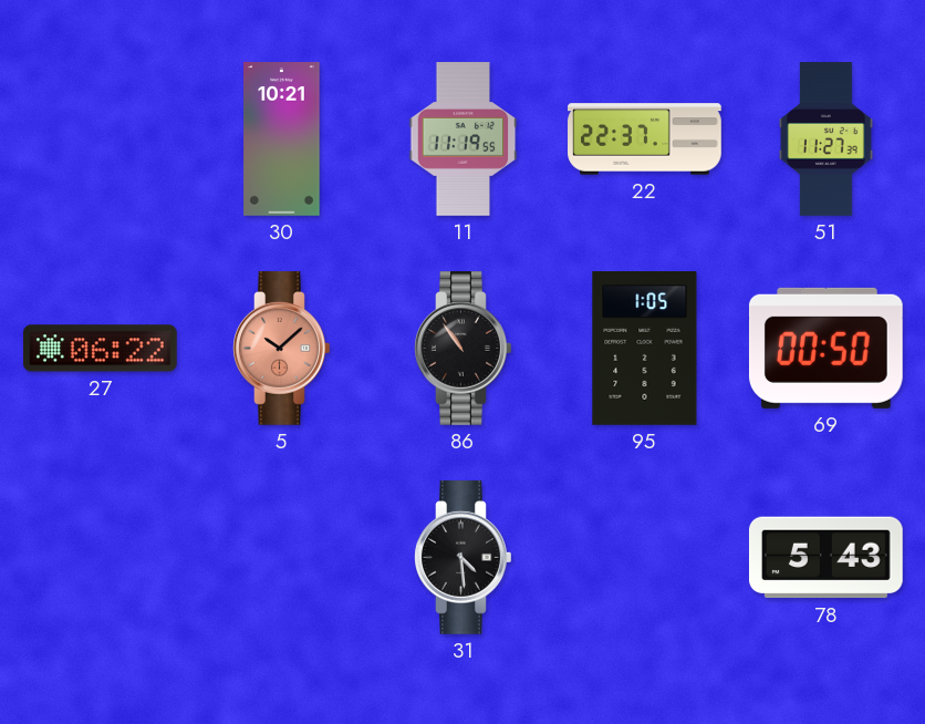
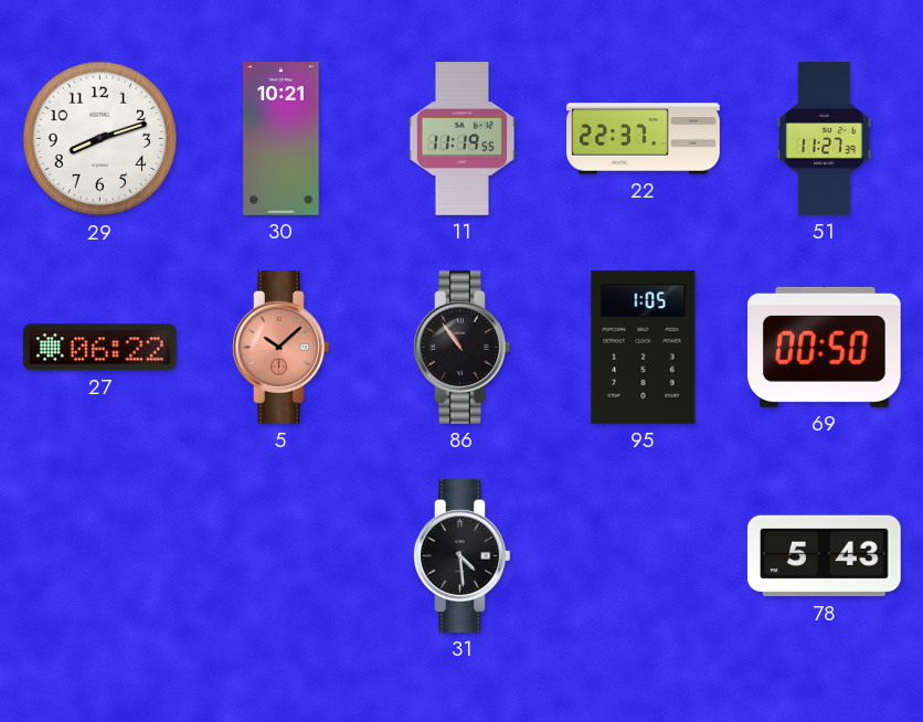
29: none -> 8:12 (100, 139)
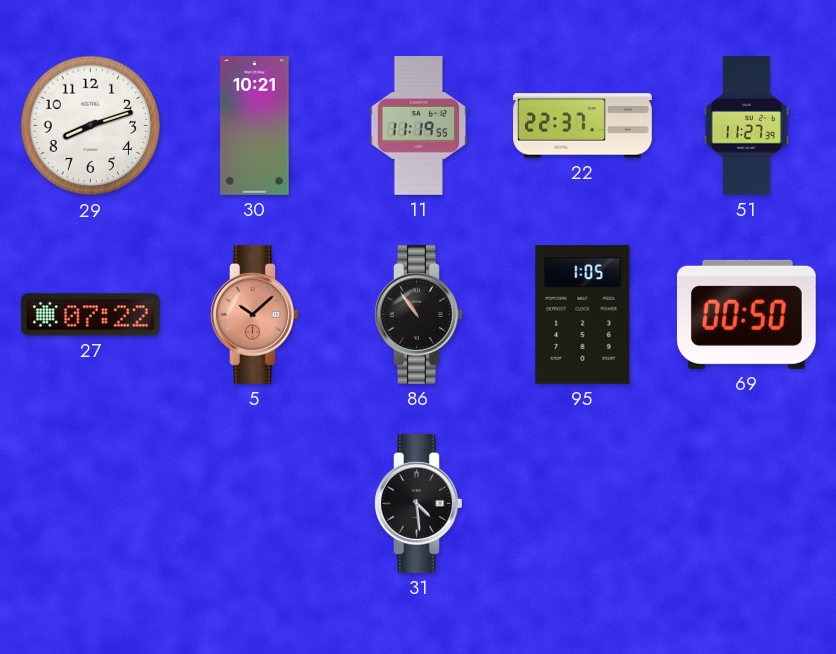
27: 06:22 -> 07:22 (90, 315)
78: 5:43 -> none (824, 556)
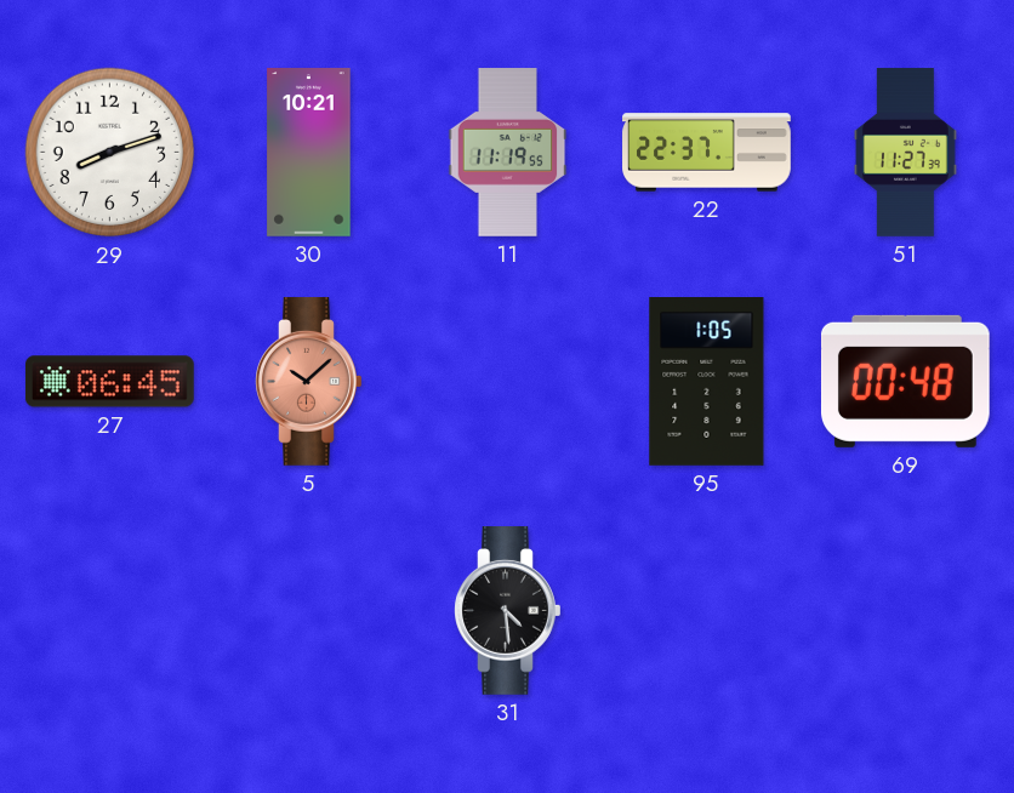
27: 07:22 -> 06:45 (109, 382)
86: 10:54 -> none (419, 315)
69: 00:50 -> 00:48 (905, 381)
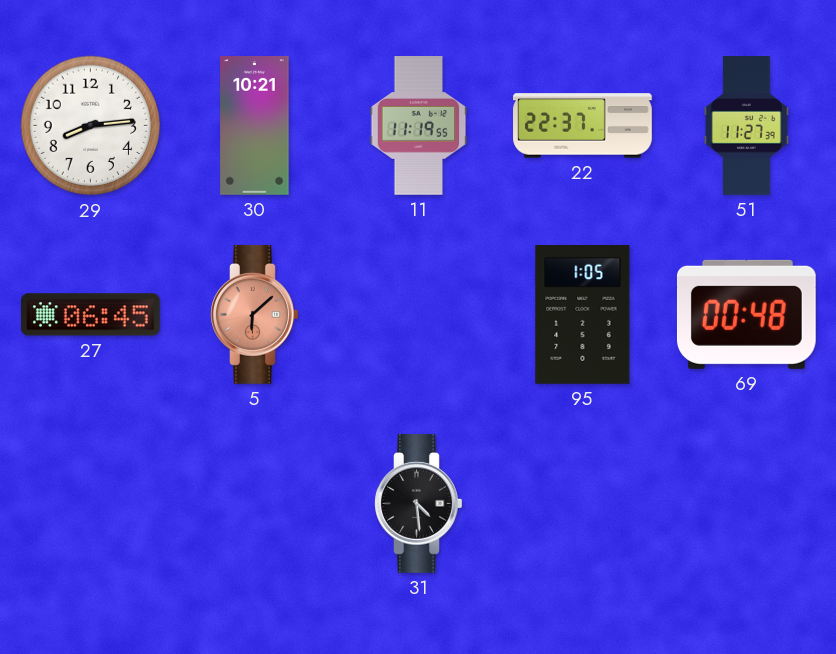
29: 8:12 -> 8:14 (91, 126)
5: 10:08 -> 6:08 (255, 315)
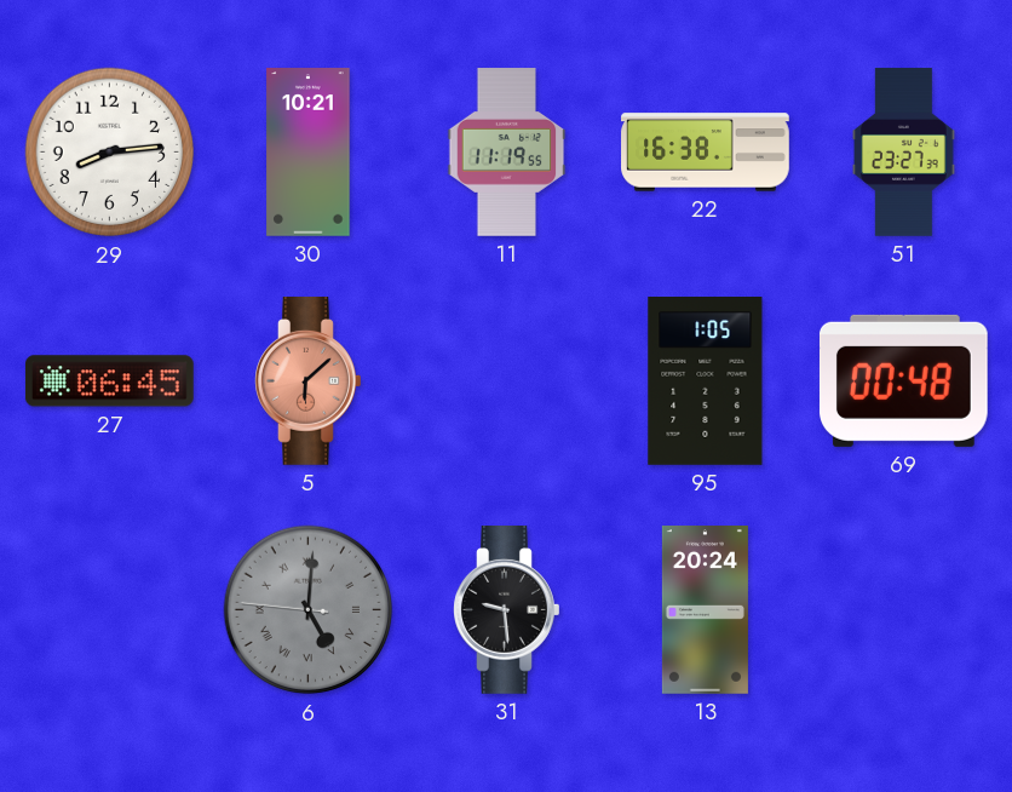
22: 22:37 -> 16:38 (706, 153)
51: 11:27 -> 23:27 (904, 153)
6: none -> 5:00 (309, 610)
31: 4:29 -> 9:29 (507, 610)
13: none -> 20:24 (705, 610)
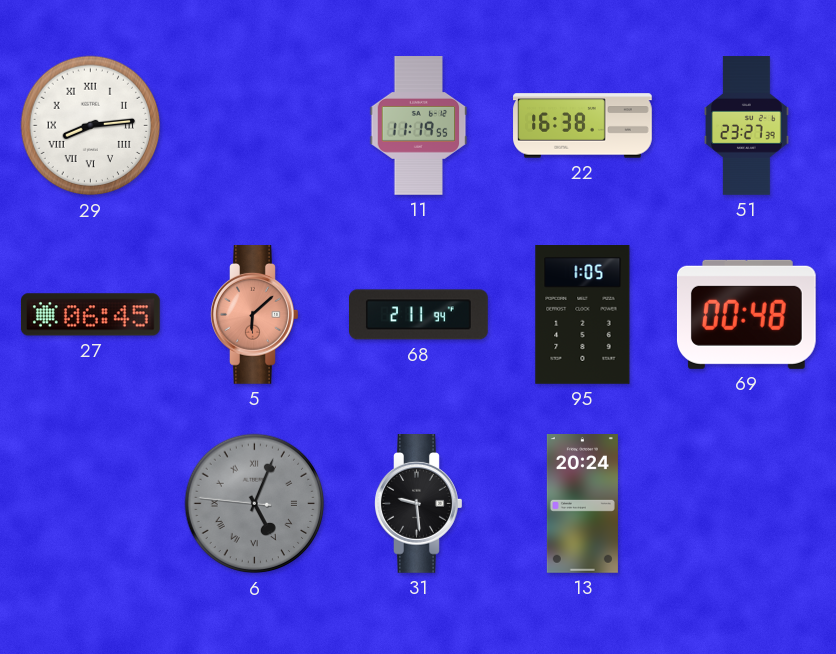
29 numerals: Arabic -> Roman (91, 126)
30: 10:21 -> none (309, 153)
68: none -> 2:11 (419, 315)
6: 5:00 -> 5:03 (255, 504)
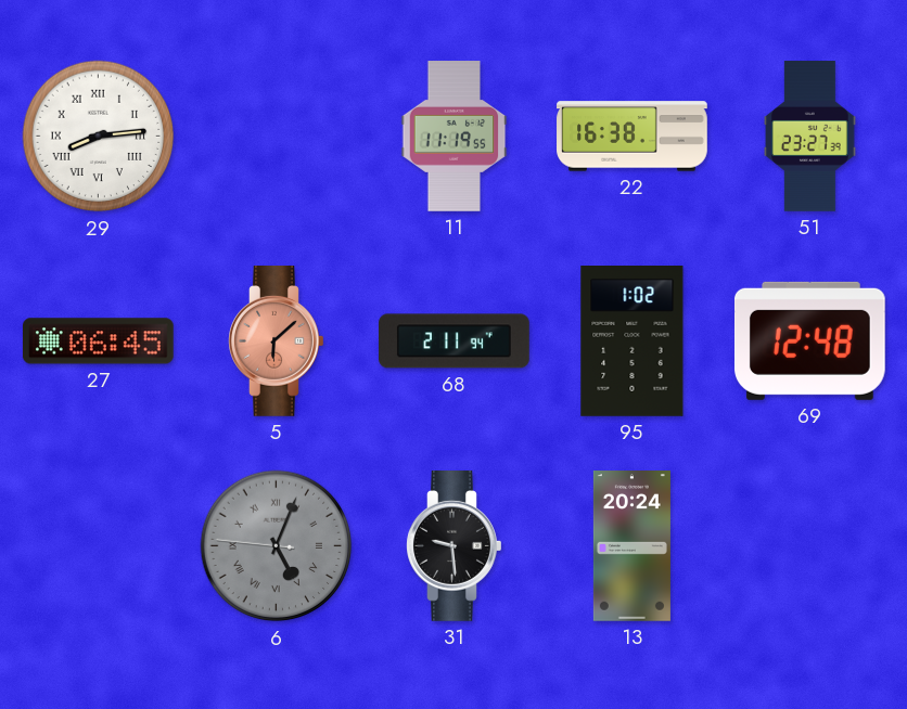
95: 1:05 -> 1:02 (633, 341)
69: 00:48 -> 12:48 (809, 340)
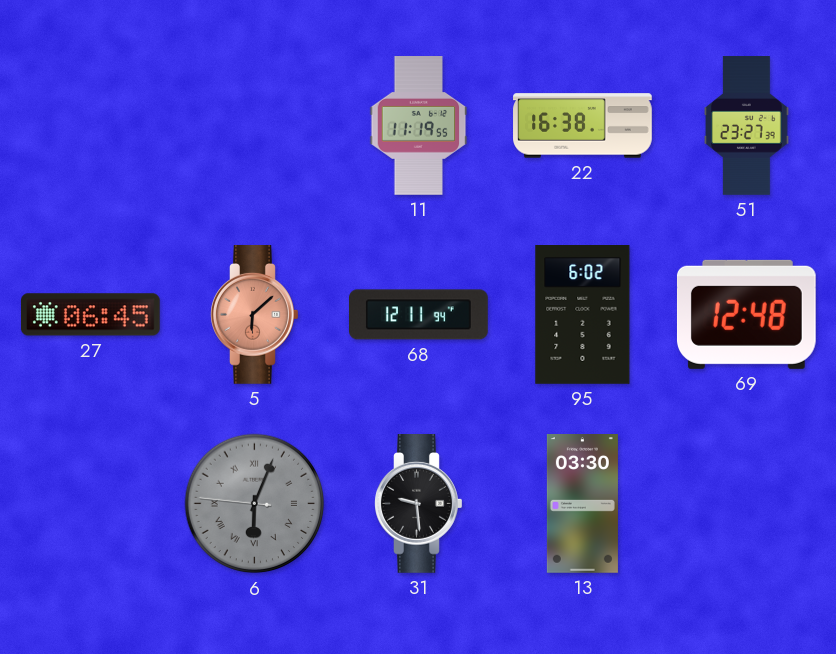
29: 8:14 -> none (99, 137)
68: 2:11 -> 12:11 (419, 315)
95: 1:02 -> 6:02 (583, 315)
6: 5:03 -> 6:03 (255, 504)
13: 20:24 -> 03:30 (582, 504)
